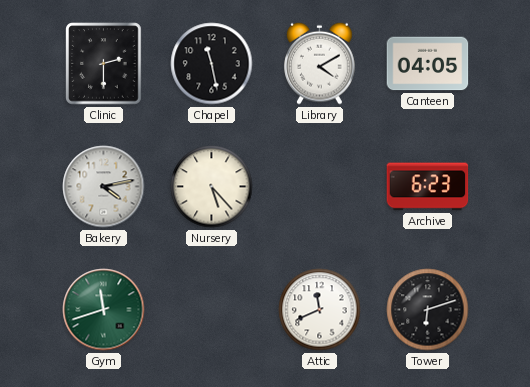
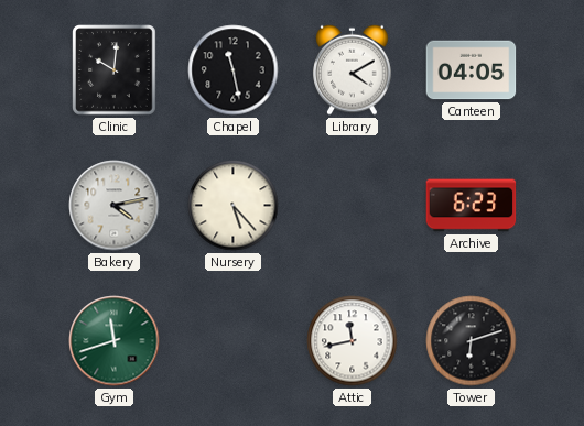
Clinic: 2:30 -> 10:01 (115, 70)
Attic: 11:41 -> 11:43 (353, 341)
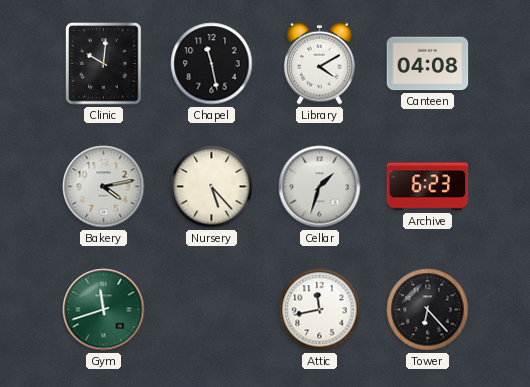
Canteen: 04:05 -> 04:08 (428, 64)
Cellar: none -> 1:33 (320, 187)
Tower: 6:12 -> 6:23 (428, 310)
